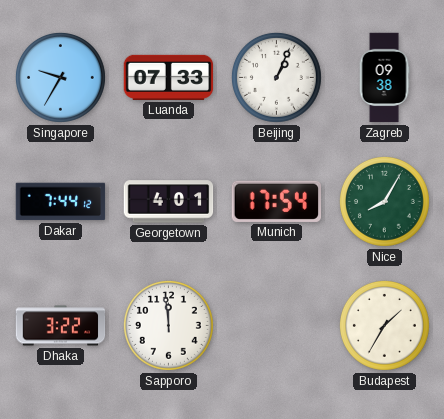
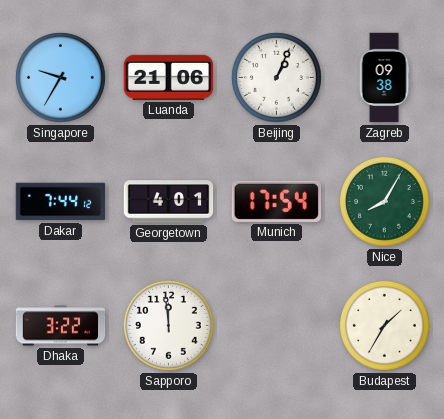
Luanda: 07:33 -> 21:06 (169, 77)
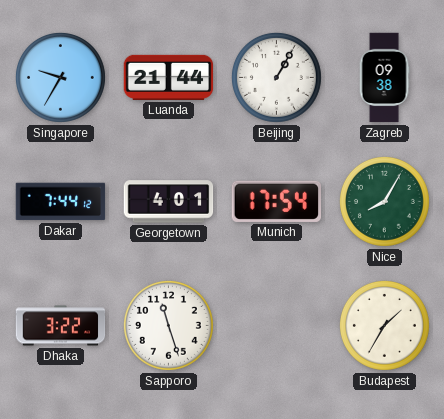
Luanda: 21:06 -> 21:44 (169, 77)
Beijing: 1:04 -> 1:05 (276, 77)
Sapporo: 11:59 -> 11:27 (168, 325)
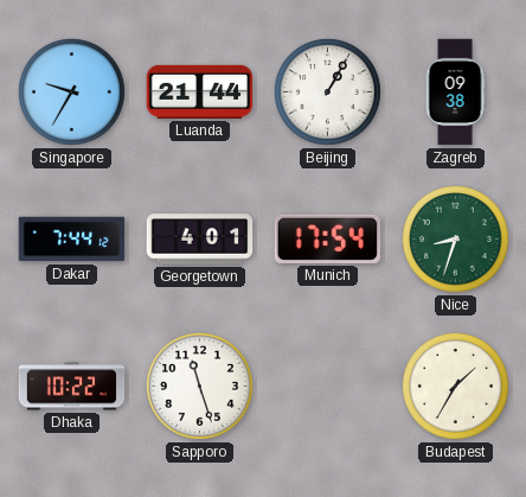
Nice: 8:05 -> 8:33 (455, 238)
Dhaka: 3:22 -> 10:22 (72, 387)
